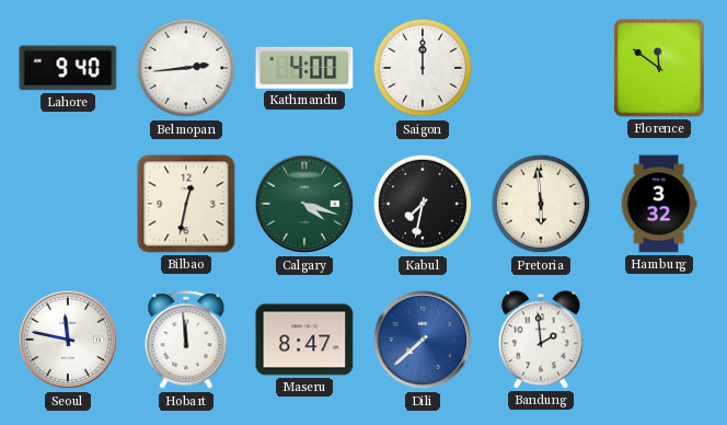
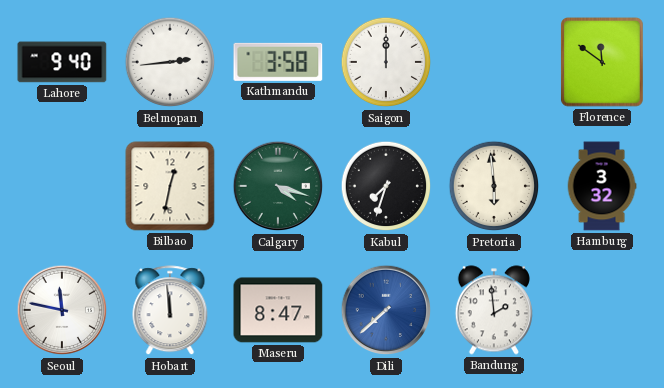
Kathmandu: 4:00 -> 3:58 (278, 62)
Kabul: 7:32 -> 7:33 (386, 186)
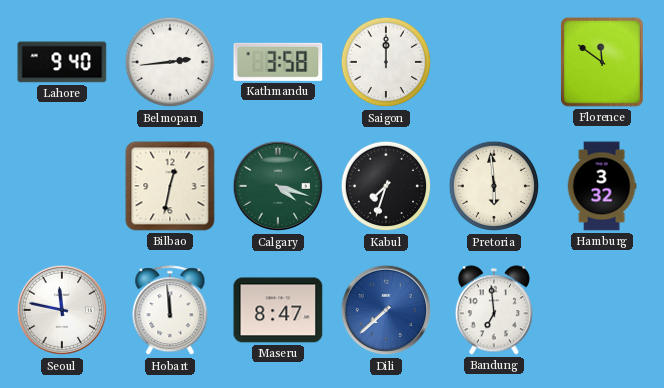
Bandung: 1:59 -> 6:59 (494, 310)
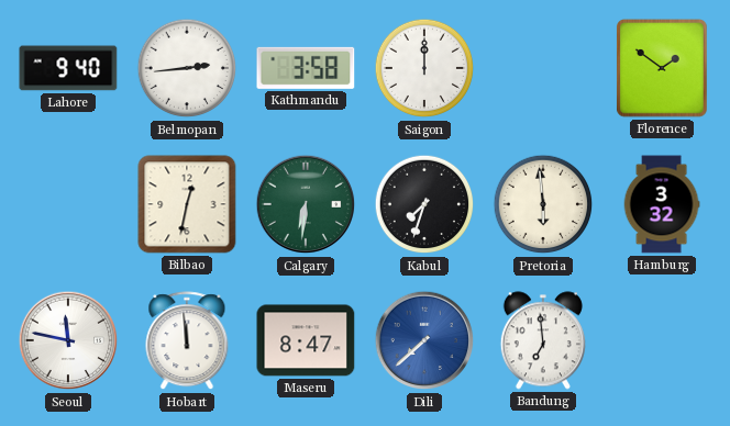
Florence: 11:51 -> 1:51 (663, 69)
Calgary: 4:18 -> 6:31 (306, 204)
